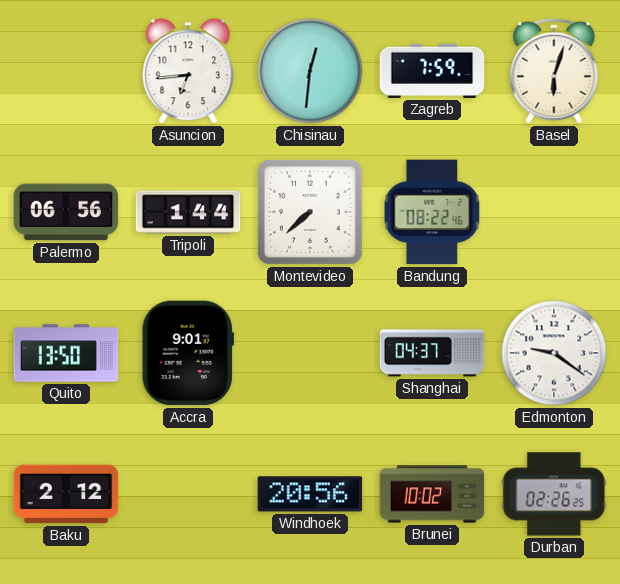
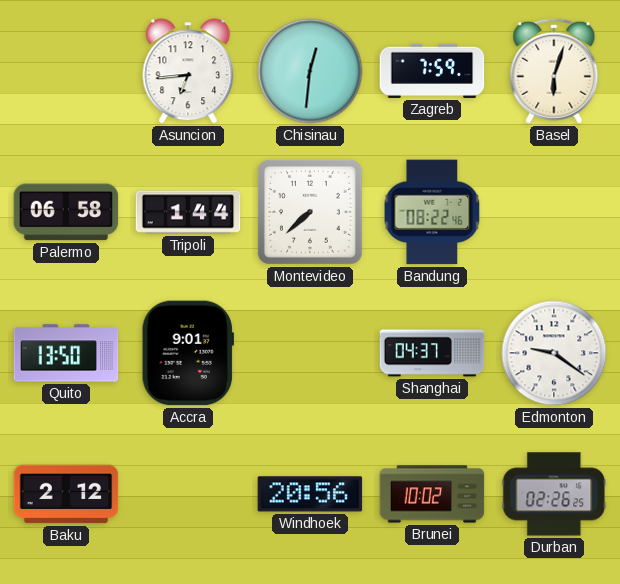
Palermo: 06:56 -> 06:58 (66, 212)
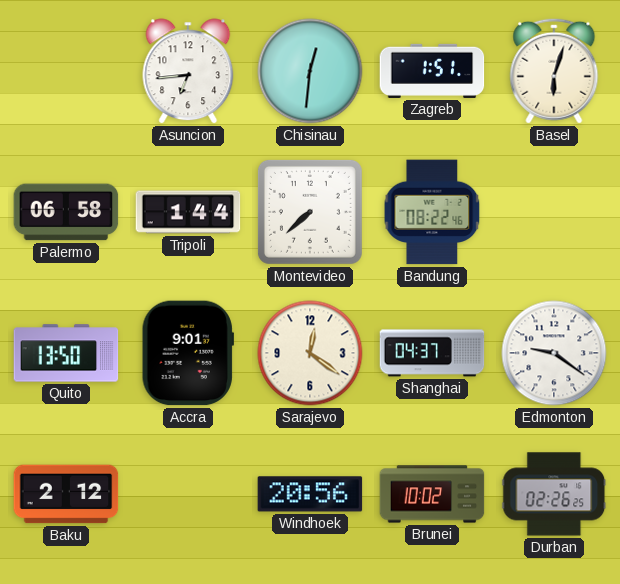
Zagreb: 7:59 -> 1:51 (432, 71)
Sarajevo: none -> 12:21 (310, 353)
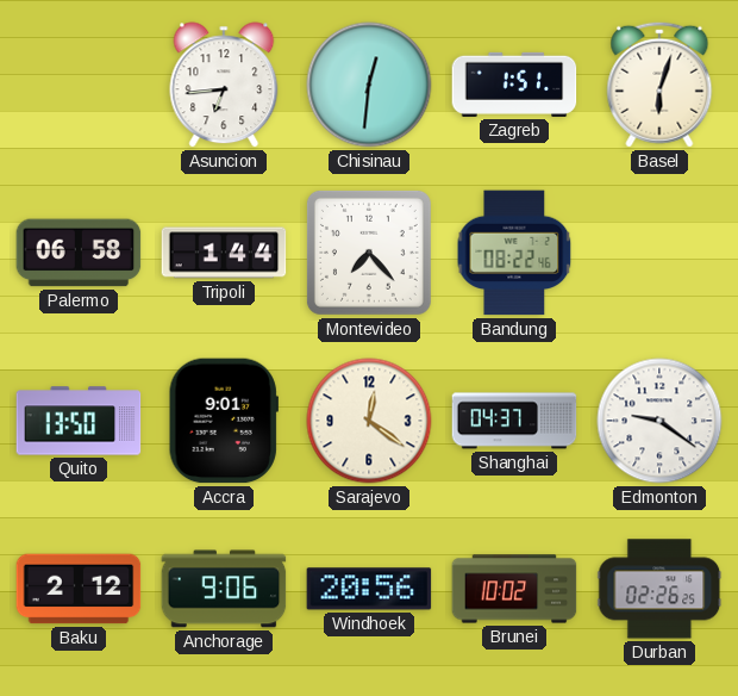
Montevideo: 7:38 -> 7:23 (369, 253)
Anchorage: none -> 9:06 (224, 589)
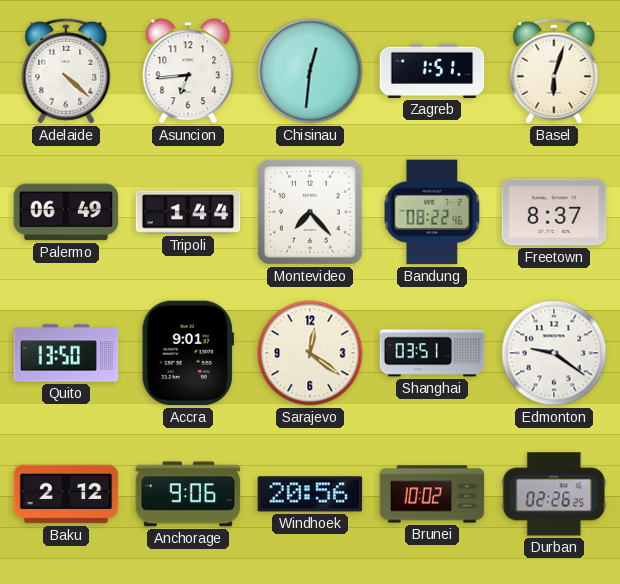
Adelaide: none -> 4:22 (66, 71)
Palermo: 06:58 -> 06:49 (66, 212)
Freetown: none -> 8:37 (554, 212)
Shanghai: 04:37 -> 03:51 (432, 353)
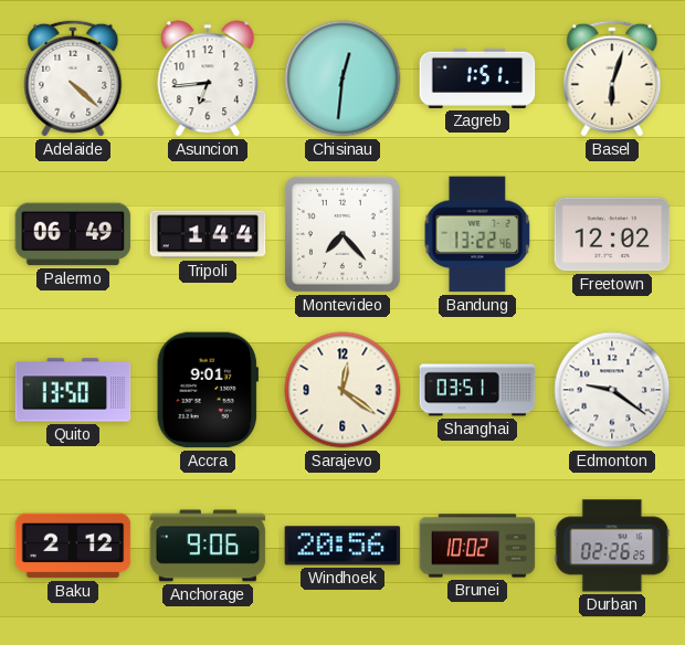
Bandung: 08:22 -> 13:22 (477, 234)
Freetown: 8:37 -> 12:02 (612, 234)
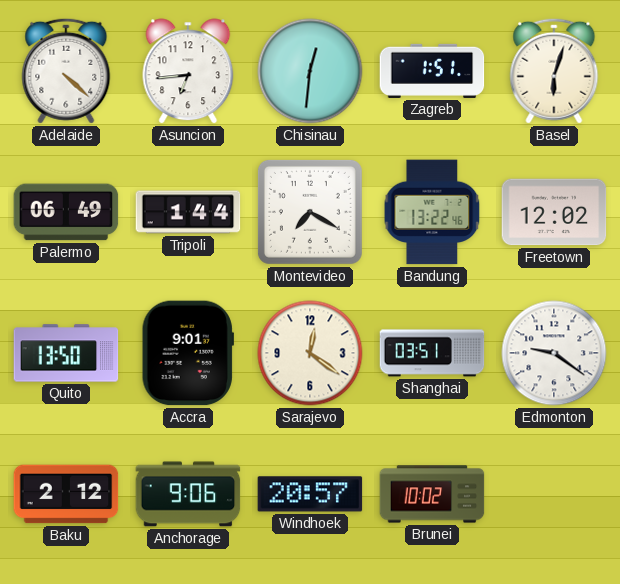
Montevideo: 7:23 -> 7:20 (310, 212)
Windhoek: 20:56 -> 20:57 (310, 494)
Durban: 02:26 -> none (612, 546)
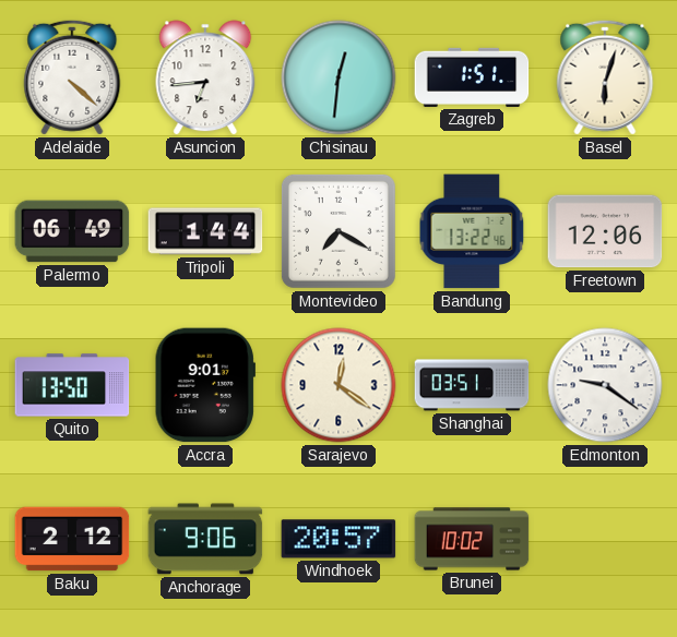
Freetown: 12:02 -> 12:06 (605, 231)
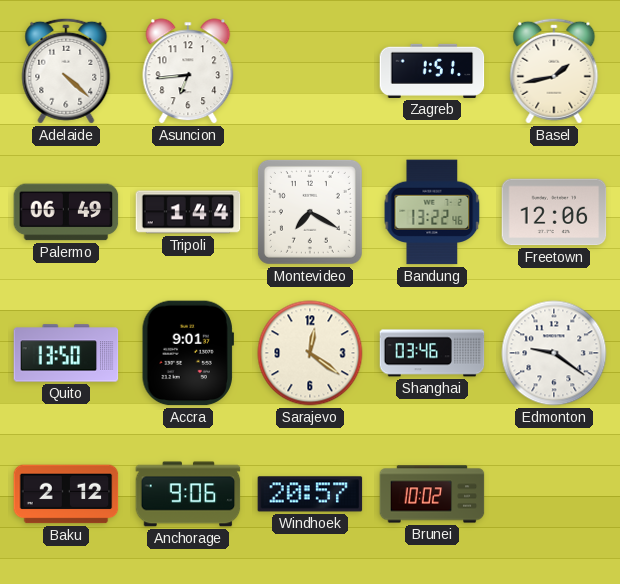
Chisinau: 12:31 -> none (339, 77)
Basel: 6:03 -> 1:43 (554, 71)
Shanghai: 03:51 -> 03:46 (432, 353)
